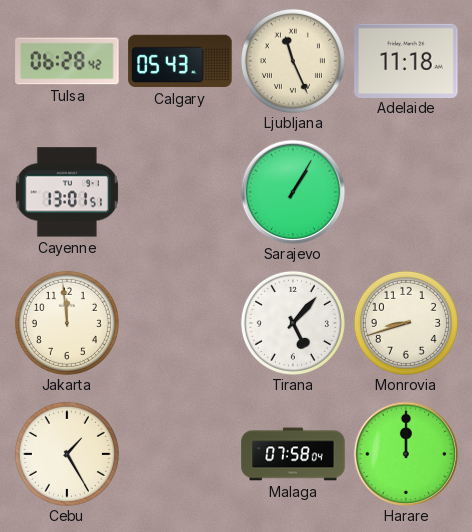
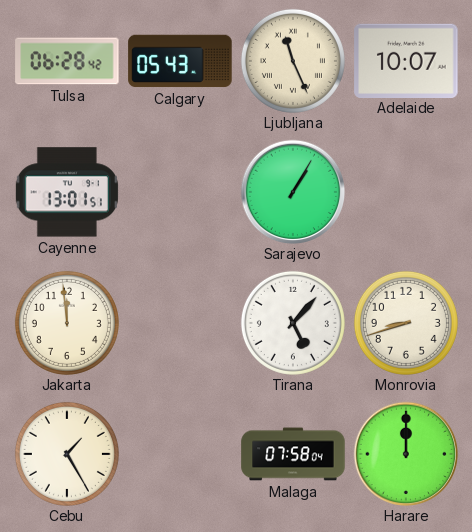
Adelaide: 11:18 -> 10:07 (406, 60)
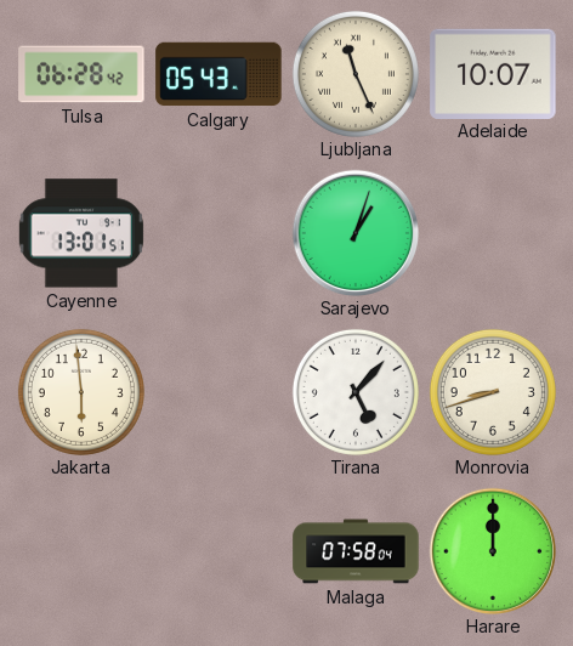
Sarajevo: 1:05 -> 1:03 (356, 233)
Jakarta: 11:59 -> 5:59 (81, 392)
Cebu: 1:25 -> none (67, 454)
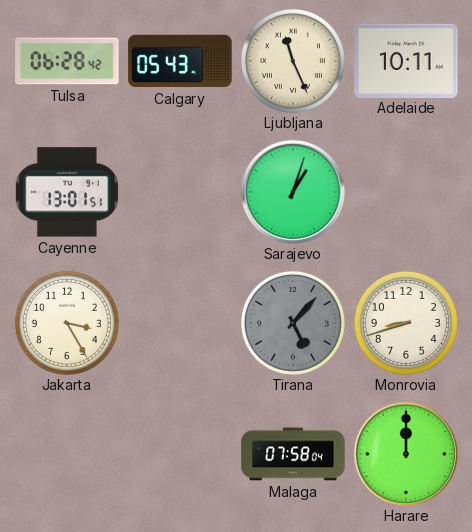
Adelaide: 10:07 -> 10:11 (406, 60)
Jakarta: 5:59 -> 3:25 (67, 323)
Tirana dial: white -> grey (293, 323)
